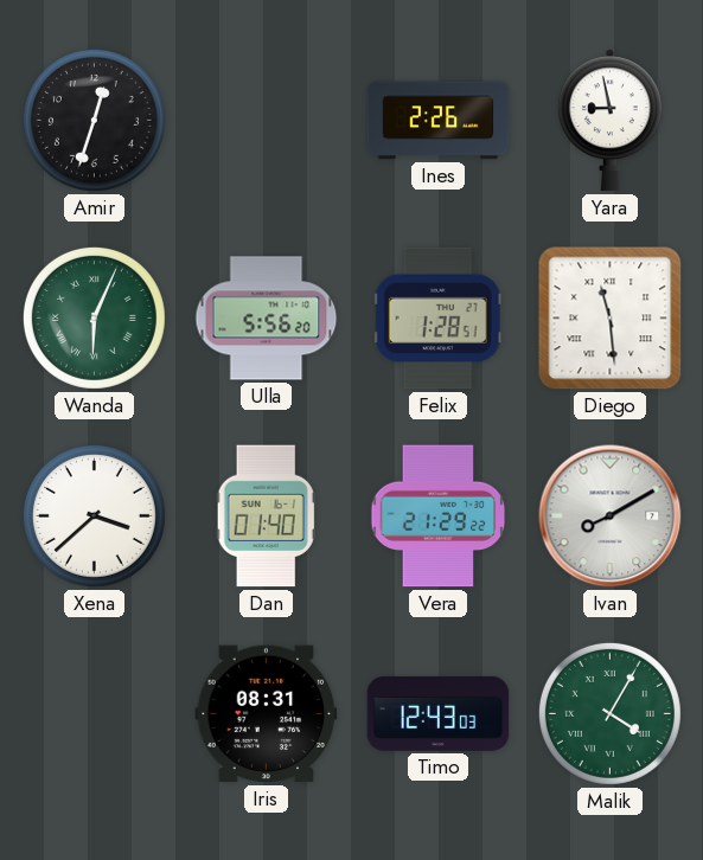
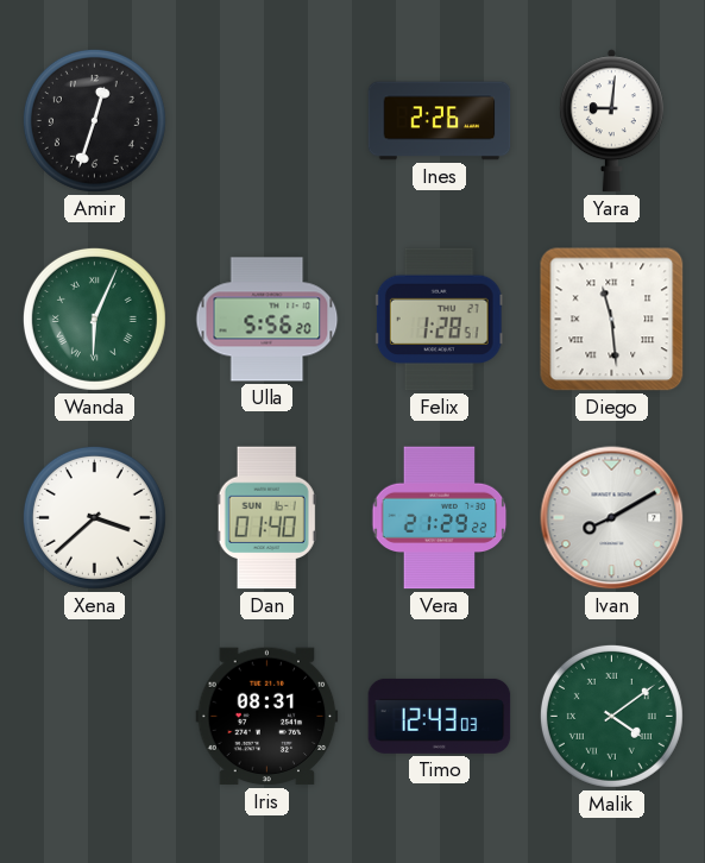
Yara: 8:58 -> 9:01 (611, 121)
Malik: 4:05 -> 4:09 (611, 716)
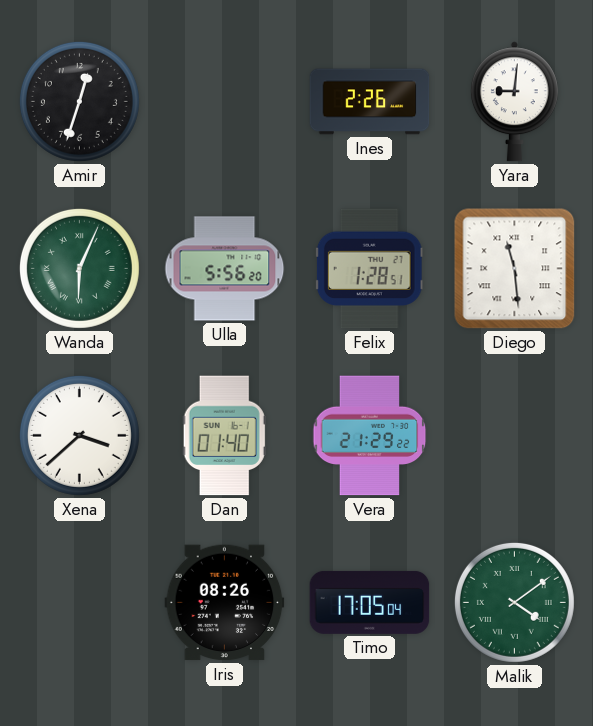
Ivan: 8:10 -> none (612, 518)
Iris: 08:31 -> 08:26 (225, 603)
Timo: 12:43 -> 17:05 (370, 602)
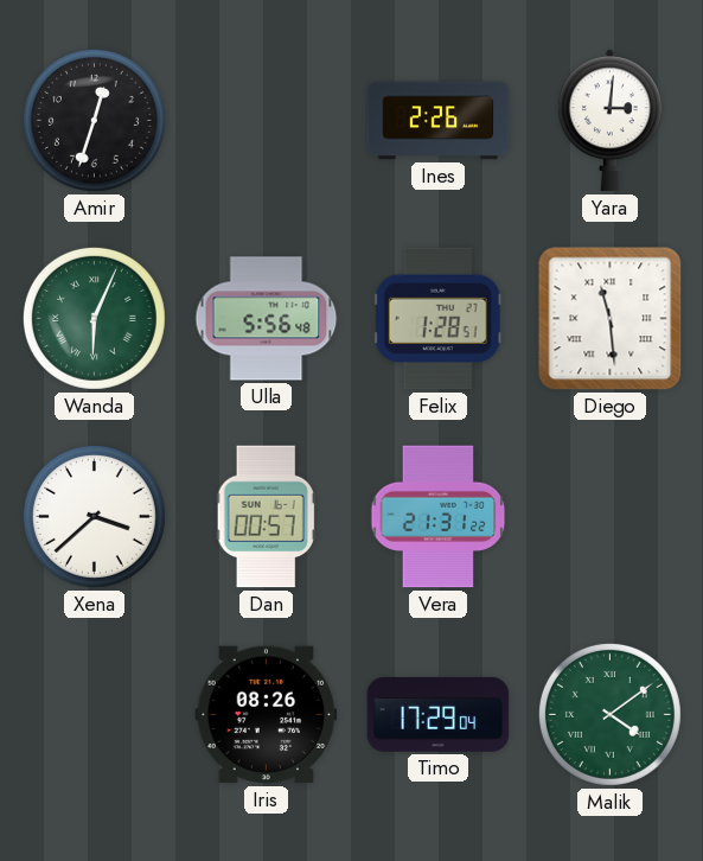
Yara: 9:01 -> 3:01 (609, 121)
Ulla: 5:56:20 -> 5:56:48 (267, 319)
Dan: 01:40 -> 00:57 (266, 517)
Vera: 21:29 -> 21:31 (439, 517)
Timo: 17:05 -> 17:29 (439, 714)
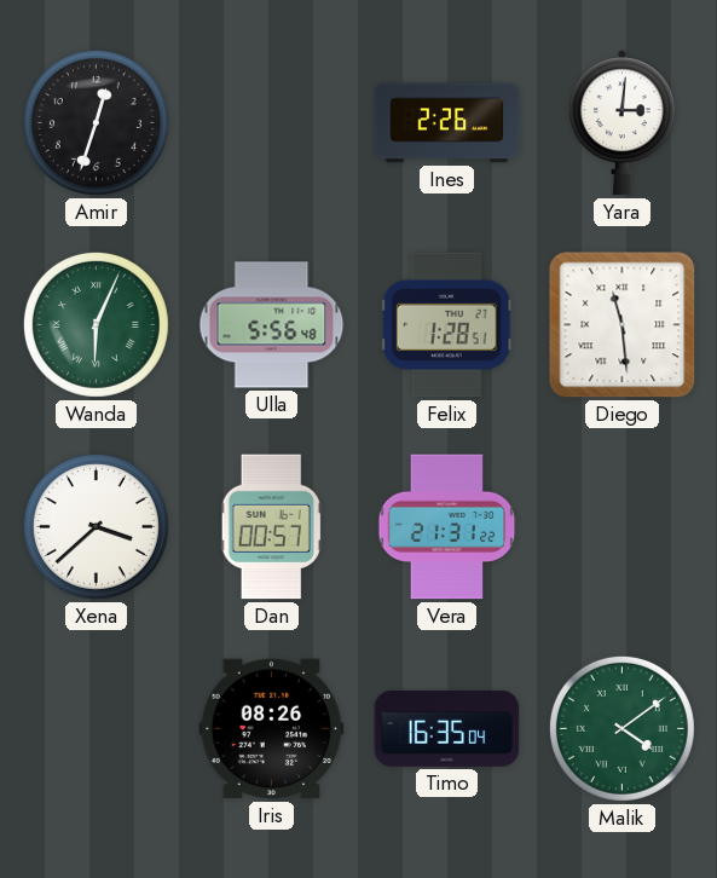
Timo: 17:29 -> 16:35 (447, 728)
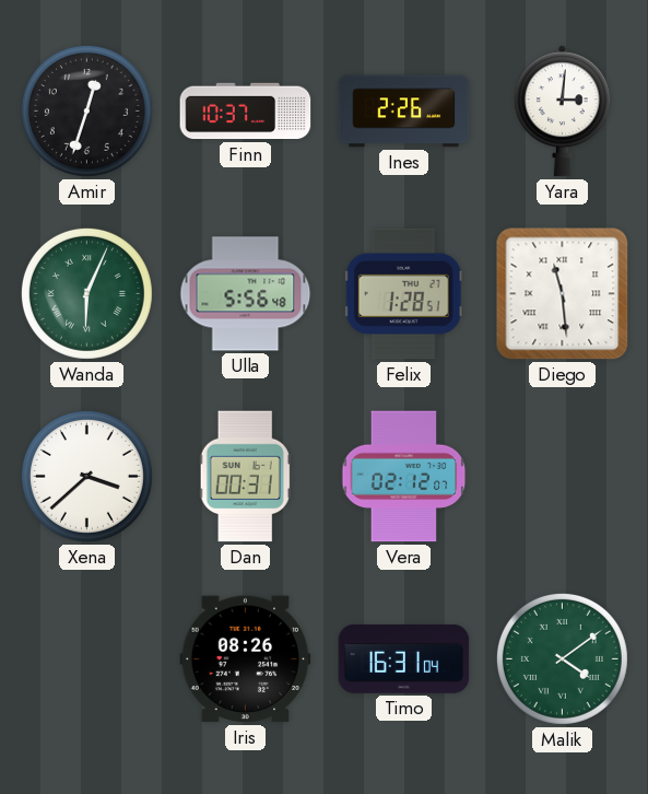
Finn: none -> 10:37 (246, 112)
Dan: 00:57 -> 00:31 (245, 477)
Vera: 21:31 -> 02:12 (404, 477)
Timo: 16:35 -> 16:31 (404, 658)
